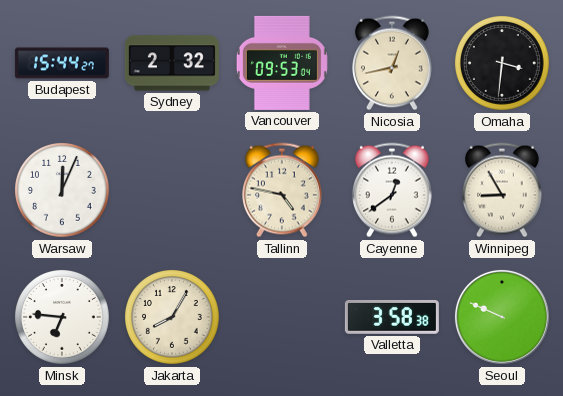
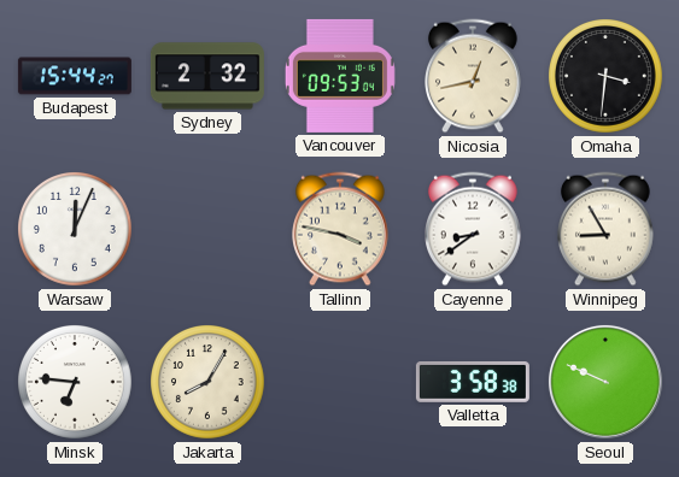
Tallinn: 4:47 -> 3:47 (341, 229)
Cayenne: 12:39 -> 8:39 (474, 229)
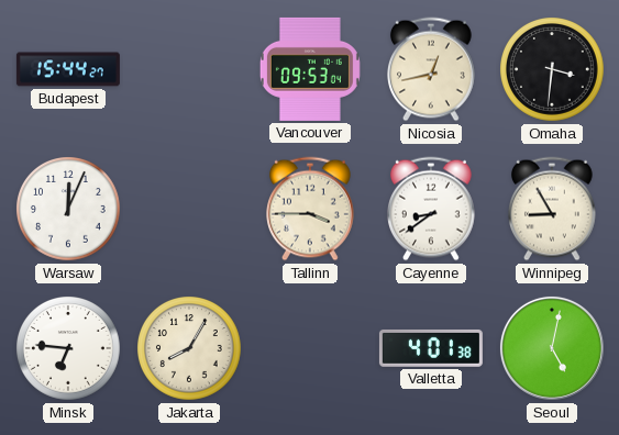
Sydney: 2:32 -> none (207, 76)
Tallinn: 3:47 -> 3:45 (311, 209)
Valletta: 3:58 -> 4:01 (431, 348)
Seoul: 9:49 -> 5:02 (552, 348)
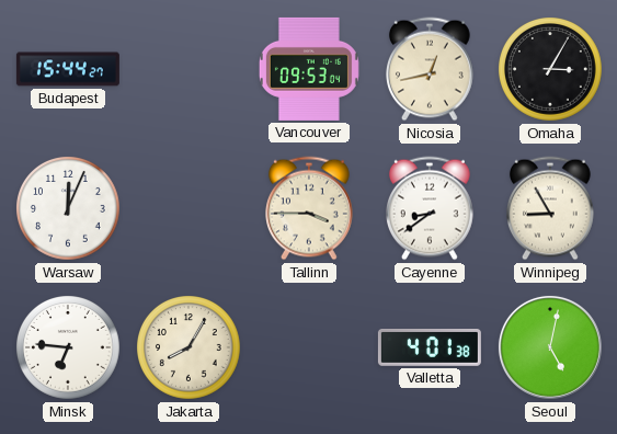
Omaha: 3:31 -> 3:05 (551, 70)
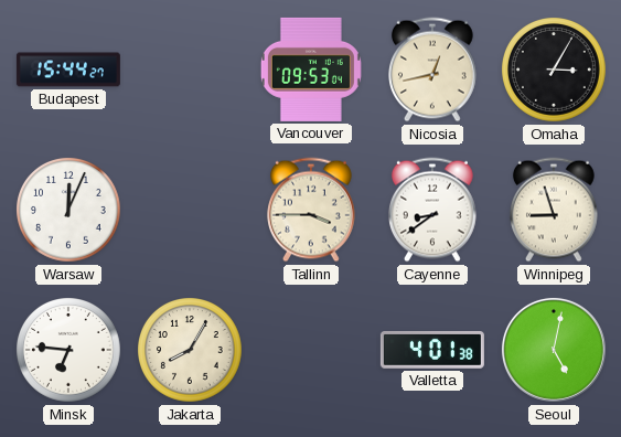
Winnipeg: 8:55 -> 8:57 (555, 210)
